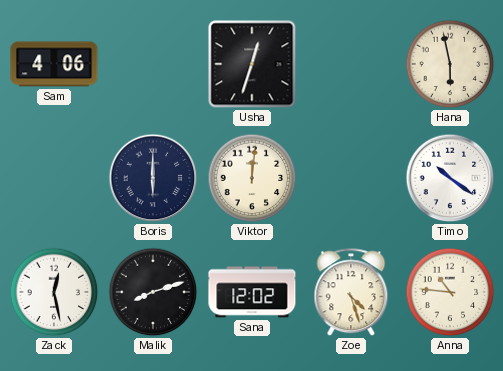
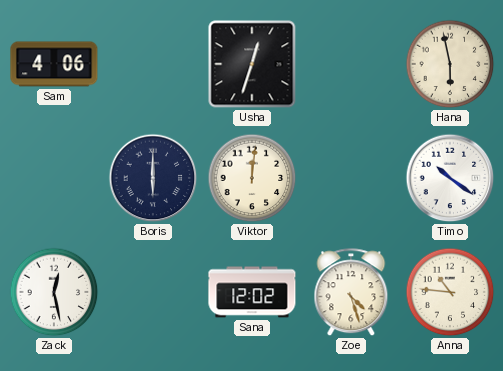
Malik: 8:12 -> none (153, 292)
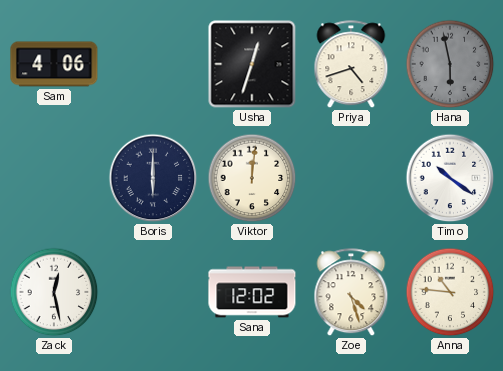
Priya: none -> 4:42 (351, 65)
Hana dial: cream -> grey (450, 64)
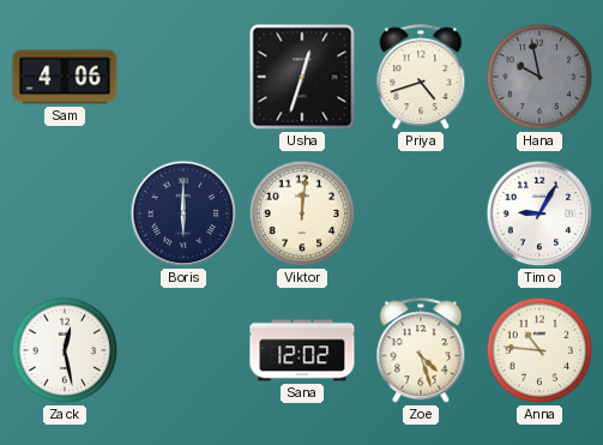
Hana: 5:58 -> 9:58 (539, 77)
Timo: 10:21 -> 9:05 (539, 214)
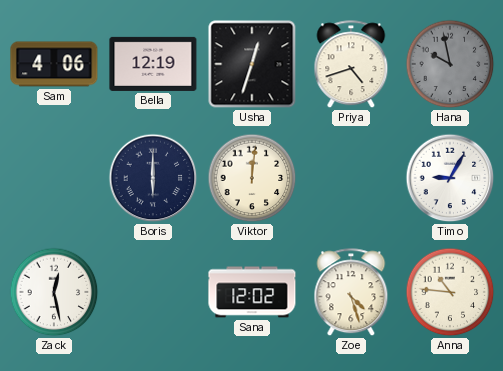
Bella: none -> 12:19 (153, 64)
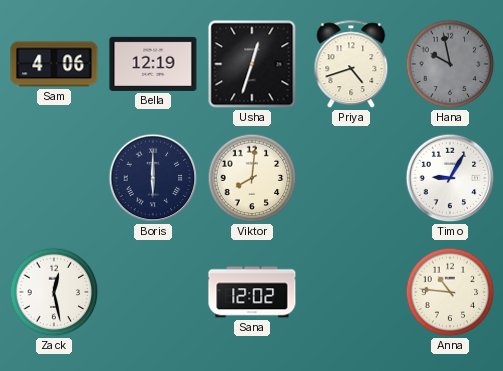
Viktor: 12:01 -> 8:01 (252, 178)
Zoe: 4:27 -> none (351, 293)
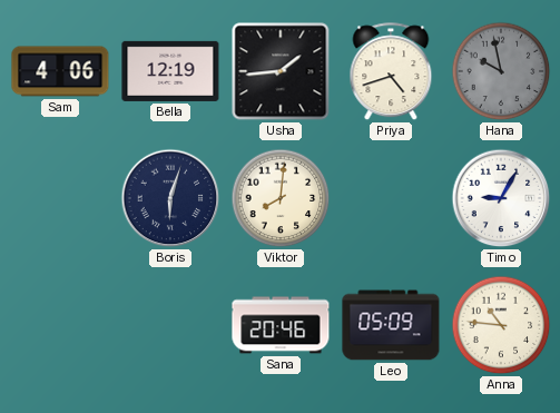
Usha: 12:33 -> 1:44 (281, 71)
Boris: 6:00 -> 6:03 (170, 198)
Zack: 12:28 -> none (54, 292)
Sana: 12:02 -> 20:46 (281, 325)
Leo: none -> 05:09 (391, 325)
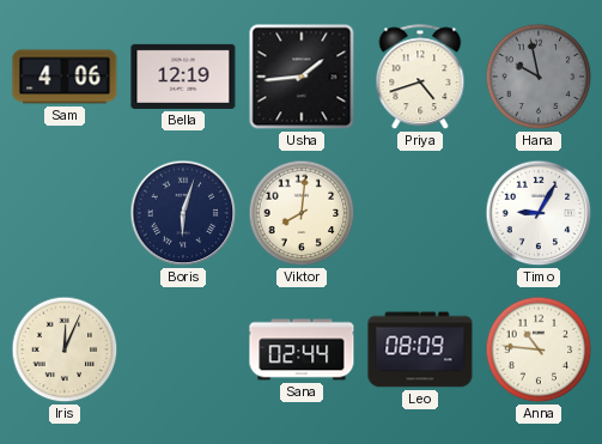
Iris: none -> 12:04 (65, 349)
Sana: 20:46 -> 02:44 (302, 349)
Leo: 05:09 -> 08:09 (420, 349)
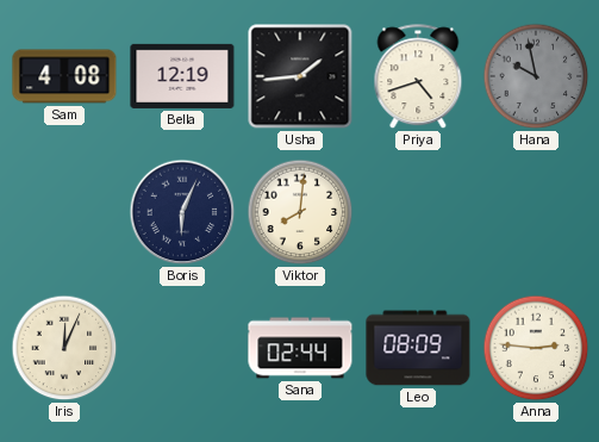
Sam: 4:06 -> 4:08 (64, 76)
Boris: 6:03 -> 6:04 (182, 212)
Timo: 9:05 -> none (539, 213)
Anna: 10:46 -> 2:46 (536, 348)
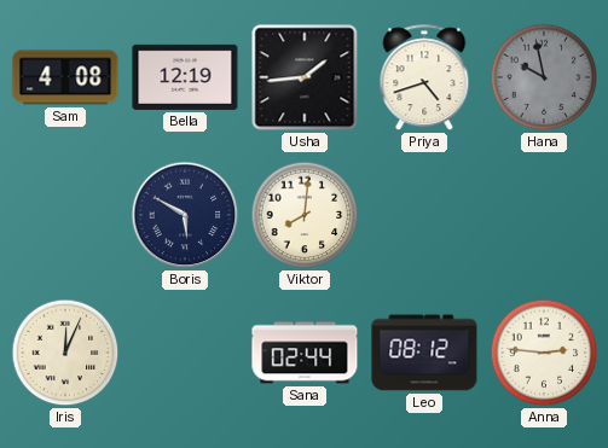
Boris: 6:04 -> 5:50 (185, 215)
Leo: 08:09 -> 08:12 (424, 353)
